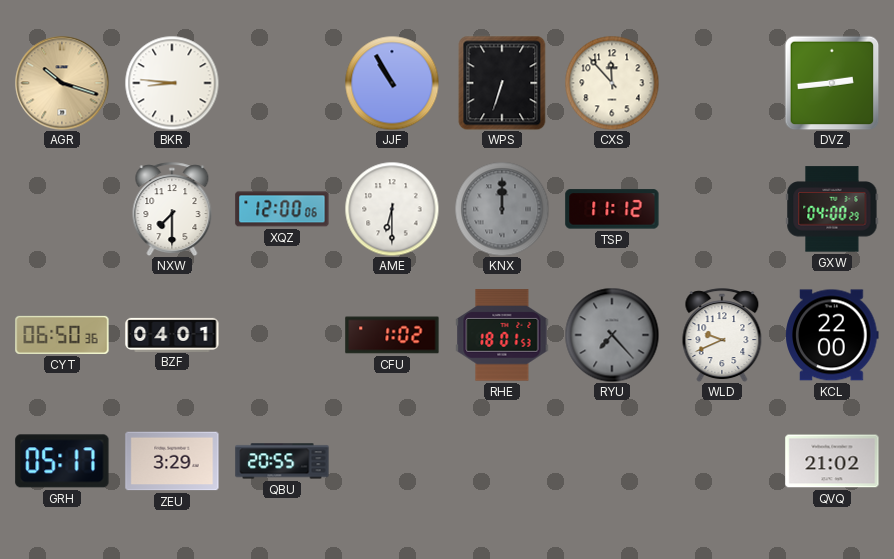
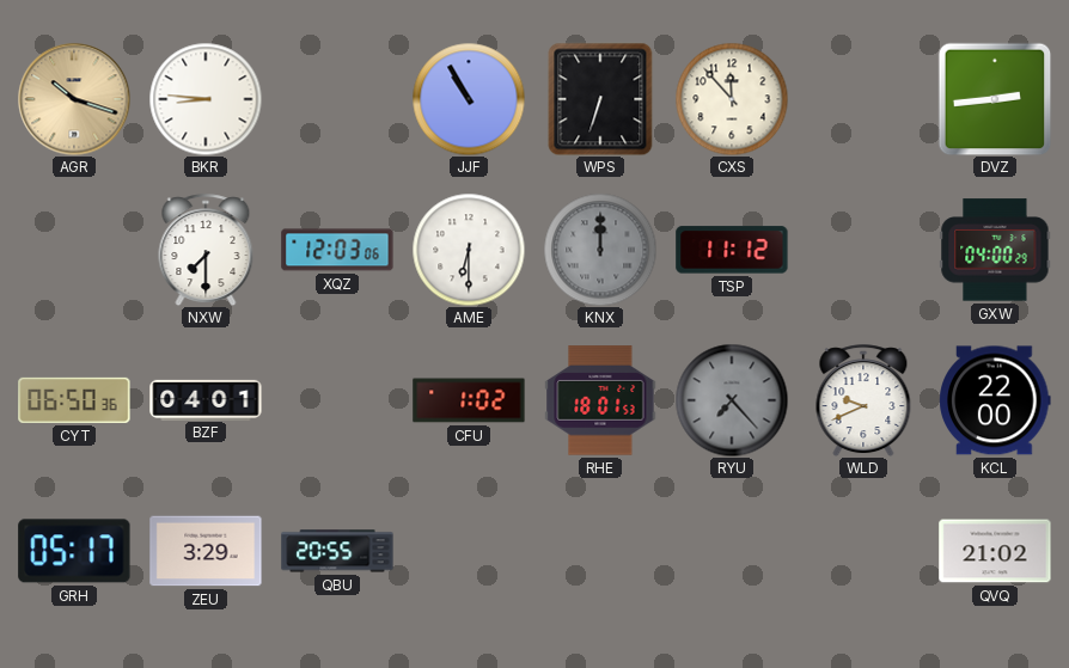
XQZ: 12:00 -> 12:03 (337, 250)
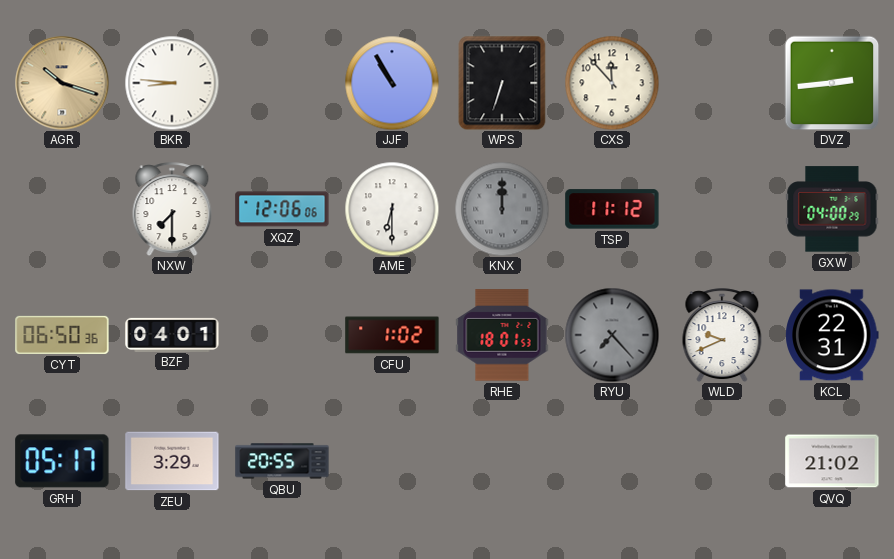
XQZ: 12:03 -> 12:06 (282, 209)
KCL: 22:00 -> 22:31 (832, 335)
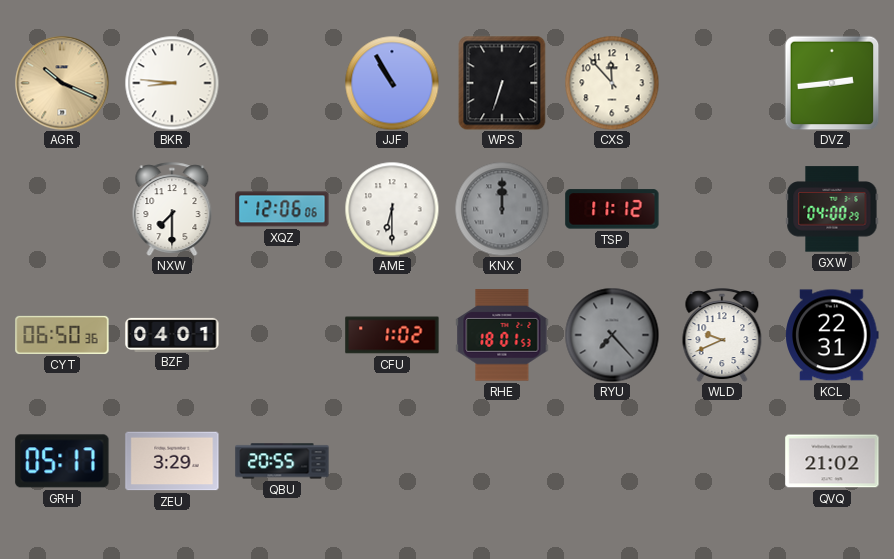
AGR: 10:18 -> 10:19 (62, 83)
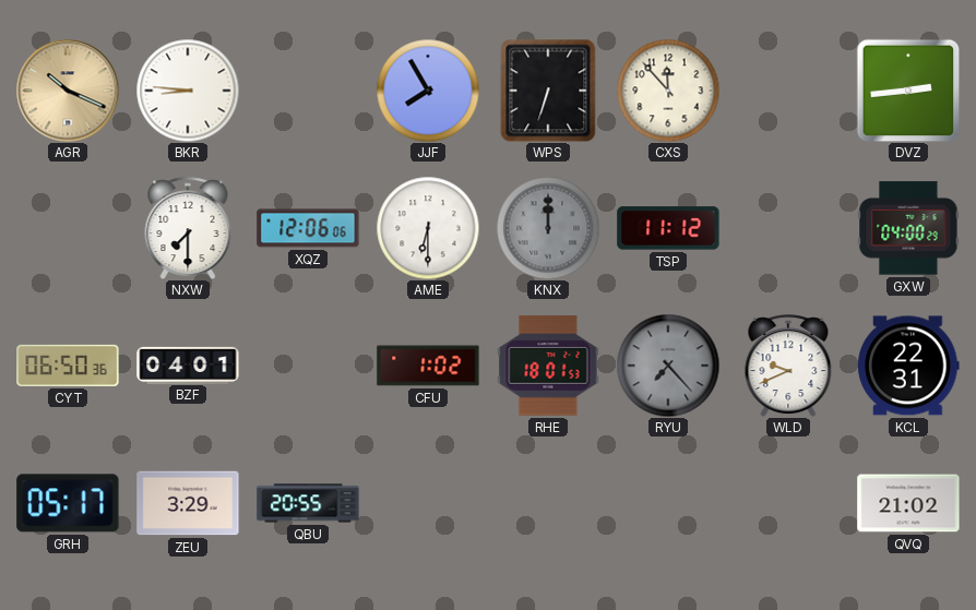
JJF: 10:55 -> 7:55 (428, 91)
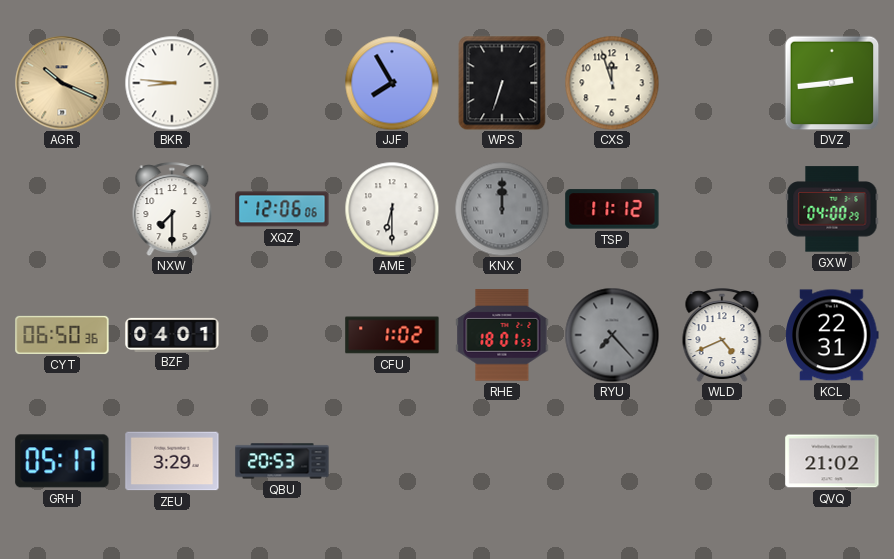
CXS: 11:53 -> 11:57 (612, 83)
WLD: 9:41 -> 4:41 (722, 335)
QBU: 20:55 -> 20:53 (282, 461)
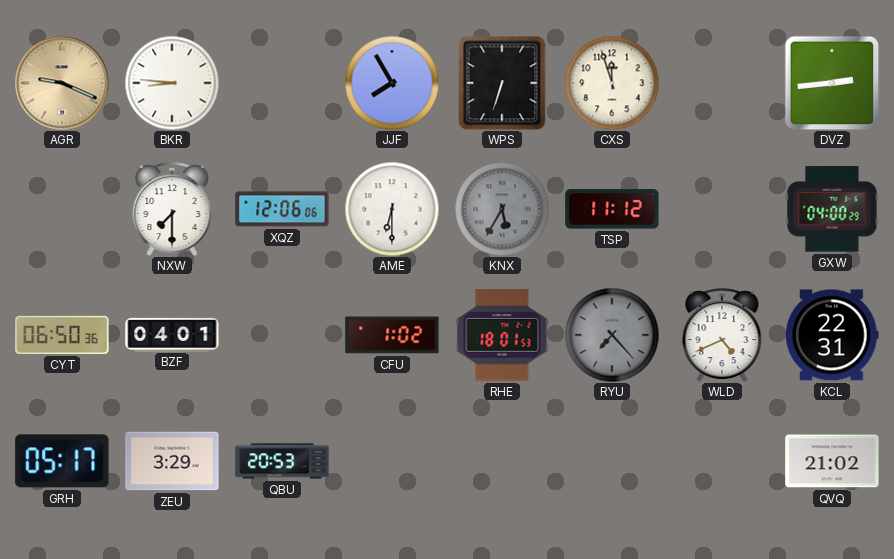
AGR: 10:19 -> 9:19 (62, 83)
KNX: 12:00 -> 5:35 (502, 209)
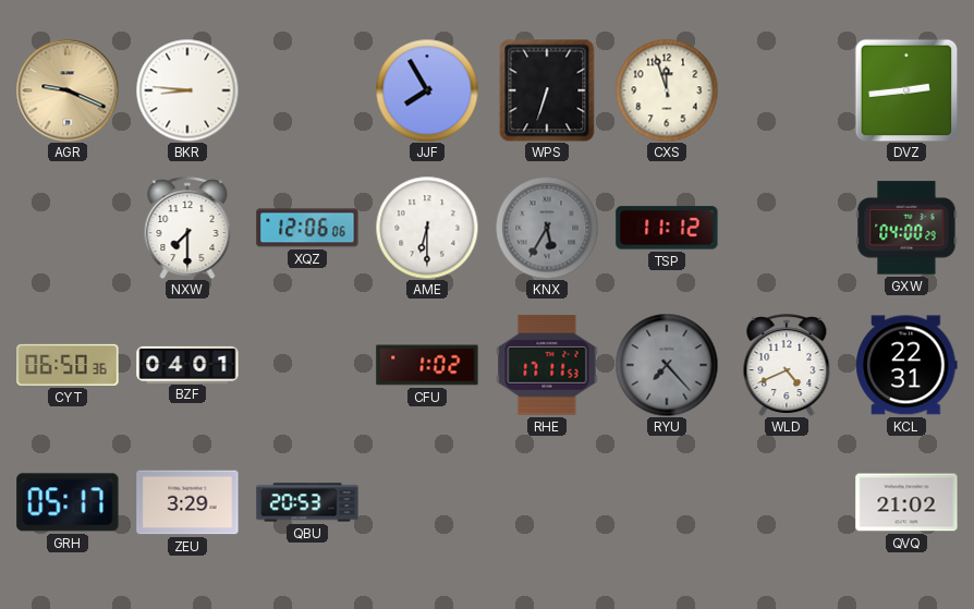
RHE: 18:01 -> 17:11 (547, 365)
